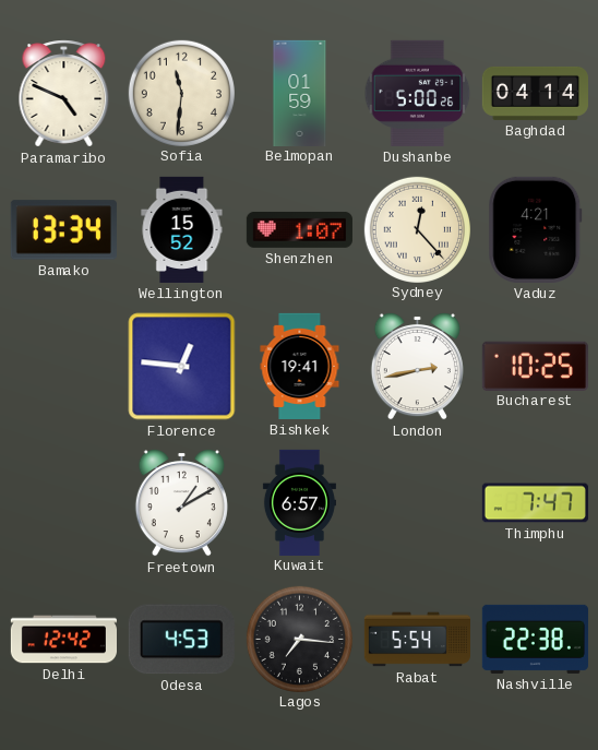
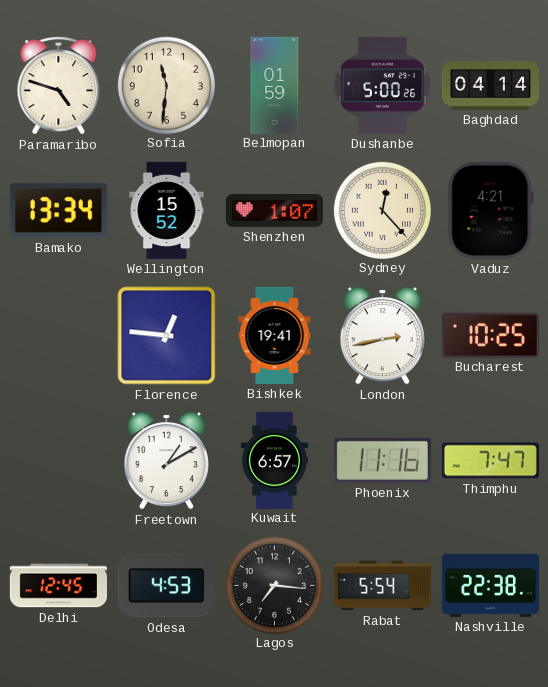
Paramaribo: 4:49 -> 4:48 (59, 86)
Phoenix: none -> 11:16 (382, 460)
Delhi: 12:42 -> 12:45 (58, 586)
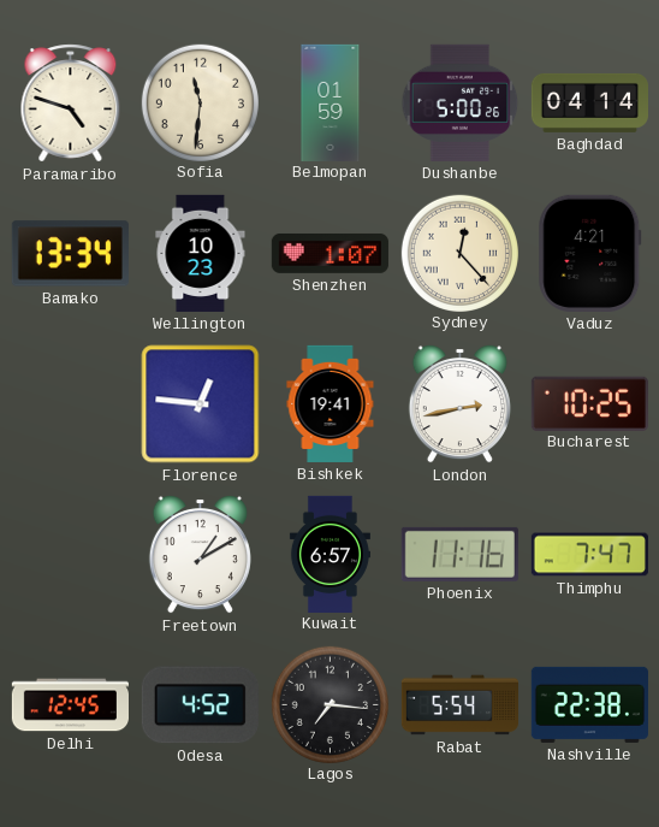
Wellington: 15:52 -> 10:23 (201, 253)
Odesa: 4:53 -> 4:52 (200, 705)
